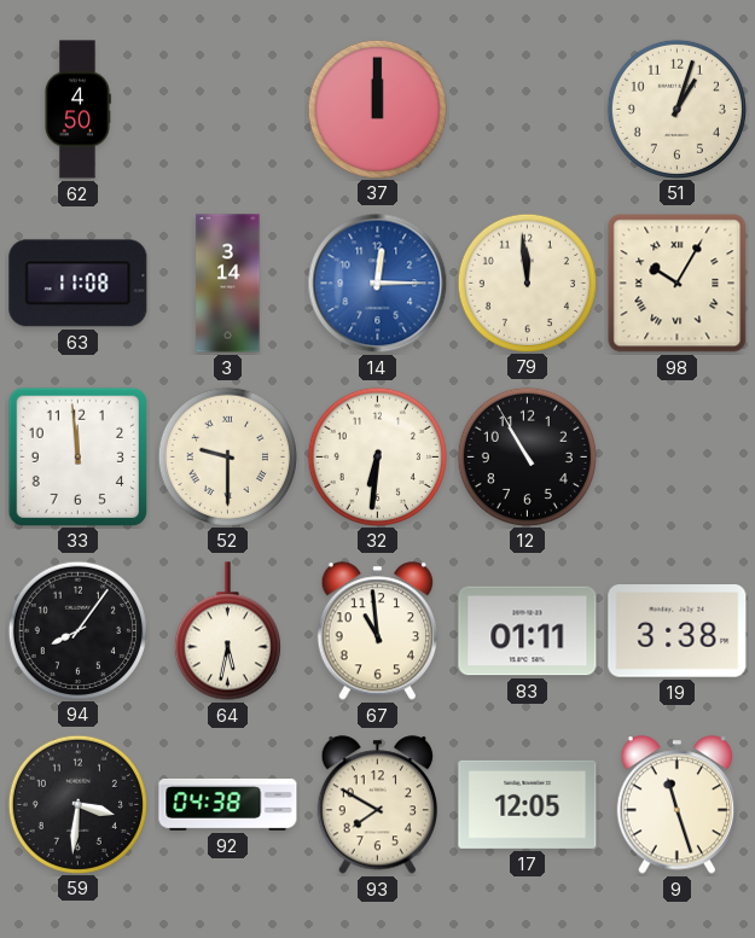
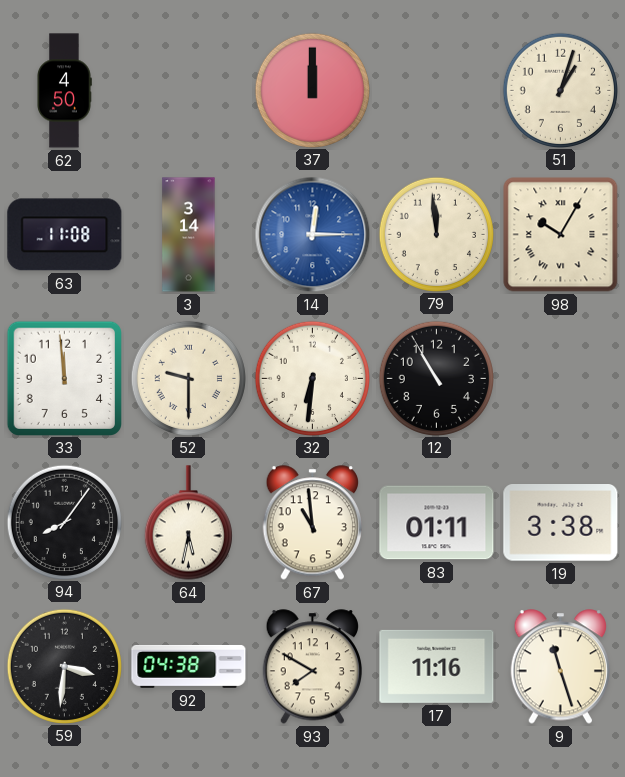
17: 12:05 -> 11:16 (437, 666)
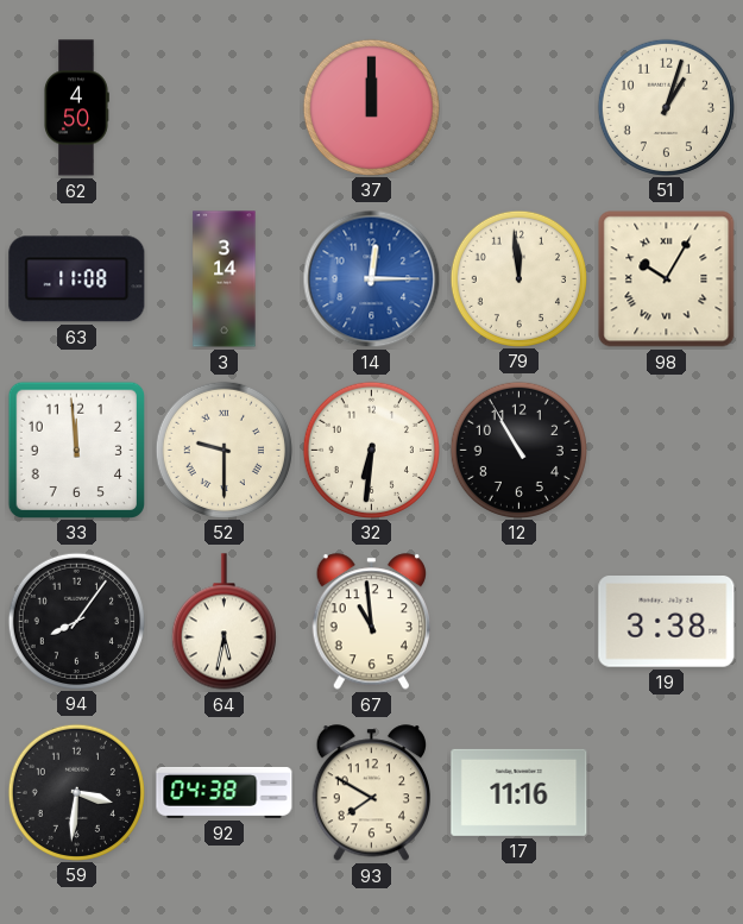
83: 01:11 -> none (437, 523)
9: 11:27 -> none (560, 667)
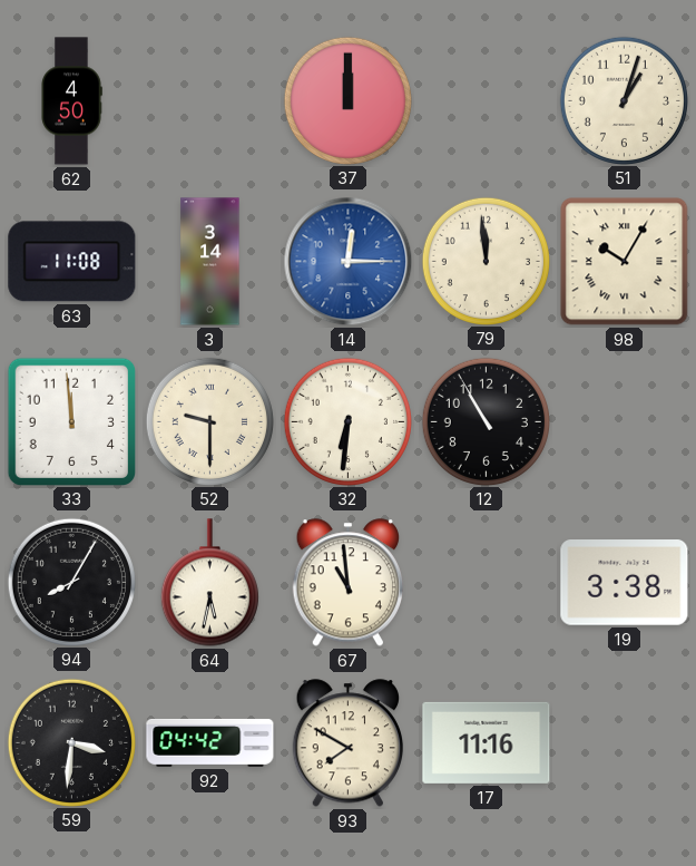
94: 8:06 -> 8:05 (71, 582)
92: 04:38 -> 04:42 (210, 742)
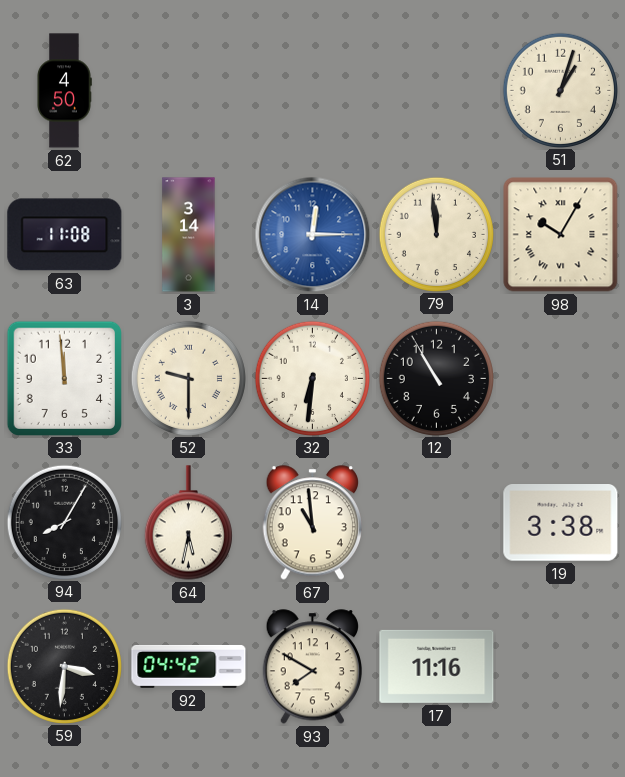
37: 12:00 -> none (347, 100)
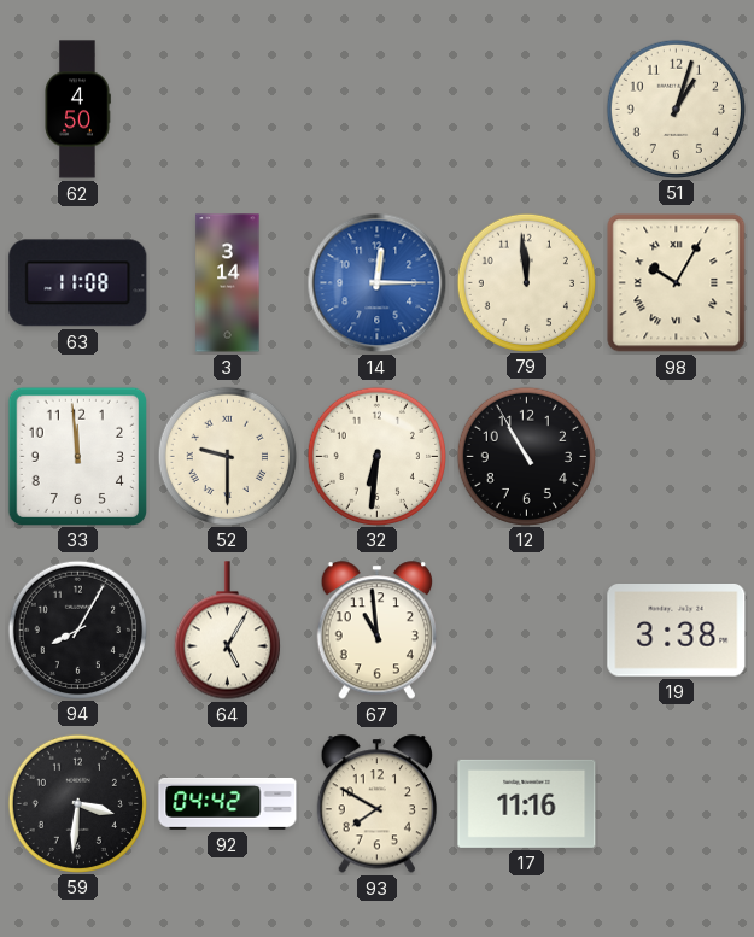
64: 5:32 -> 5:05 (227, 631)
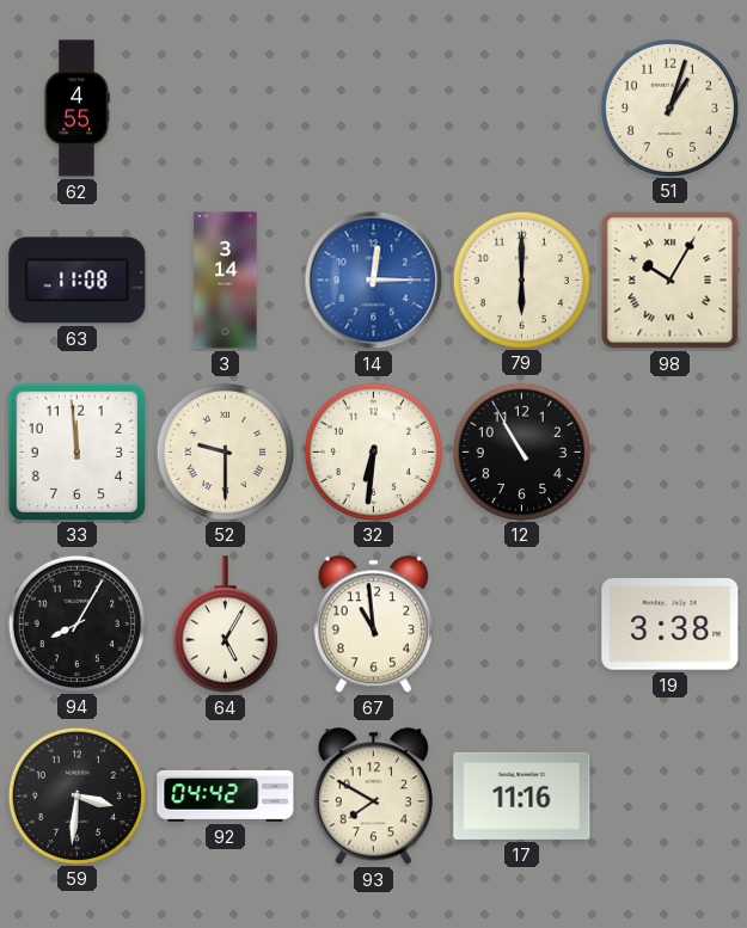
62: 4:50 -> 4:55 (76, 109)
79: 11:59 -> 6:00 (521, 279)
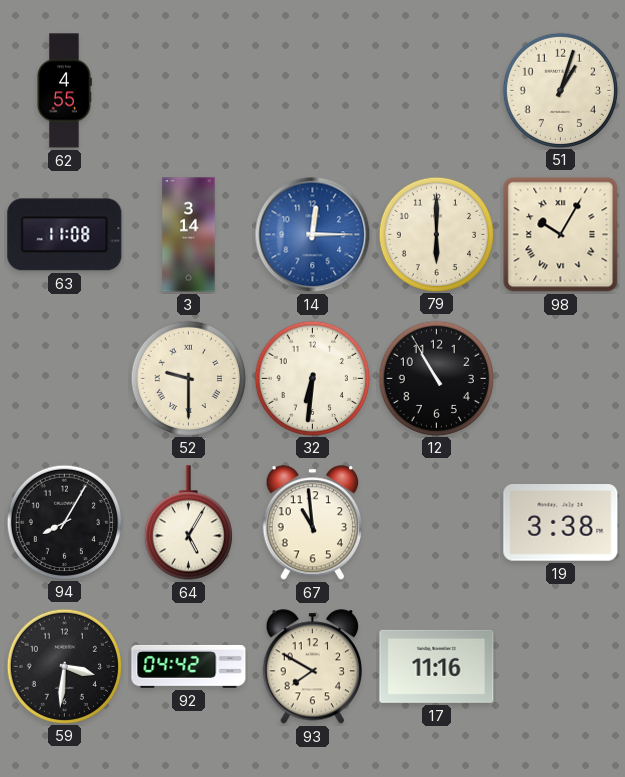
33: 11:59 -> none (76, 451)
